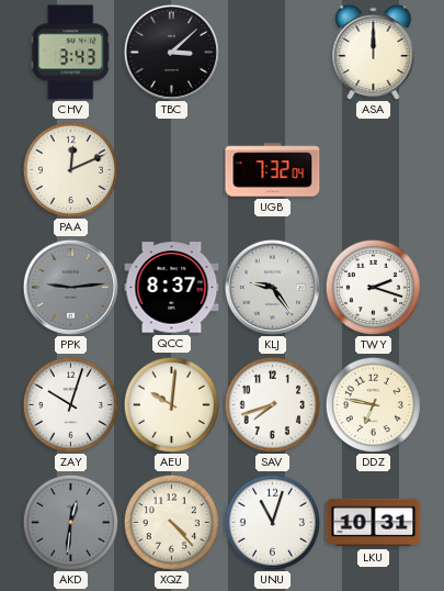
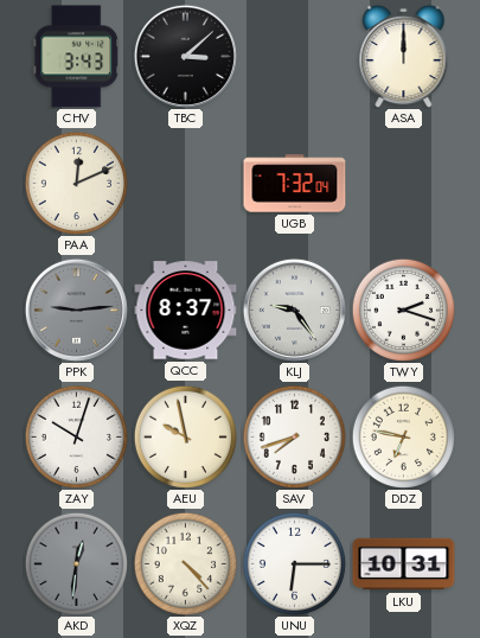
AEU: 10:01 -> 9:58 (185, 436)
UNU: 11:03 -> 6:15 (294, 563)
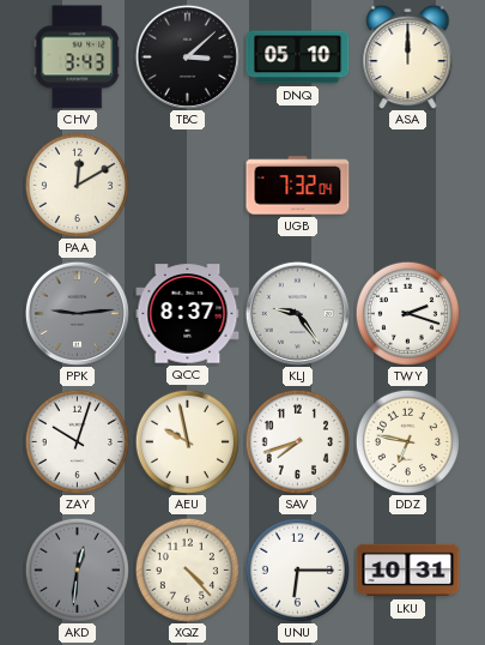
DNQ: none -> 05:10 (298, 58)
PAA: 12:11 -> 12:10 (77, 185)
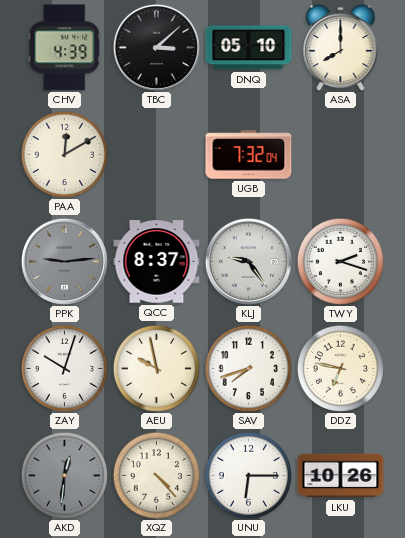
CHV: 3:43 -> 4:39 (65, 48)
ASA: 12:00 -> 8:00 (341, 47)
LKU: 10:31 -> 10:26 (341, 476)
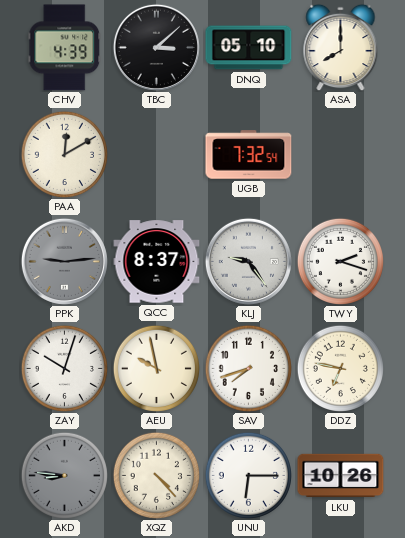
UGB: 7:32:04 -> 7:32:54 (249, 155)
AKD: 12:31 -> 8:46 (64, 475)
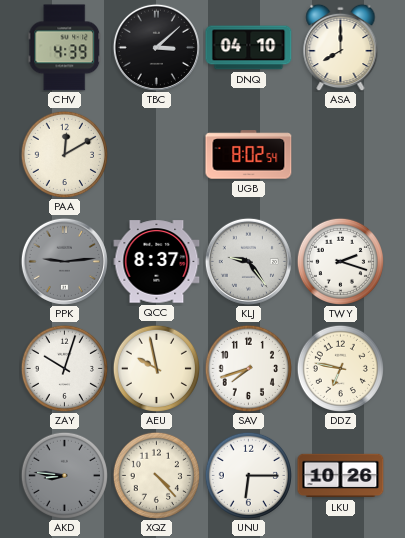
DNQ: 05:10 -> 04:10 (249, 48)
UGB: 7:32 -> 8:02 (249, 155)
